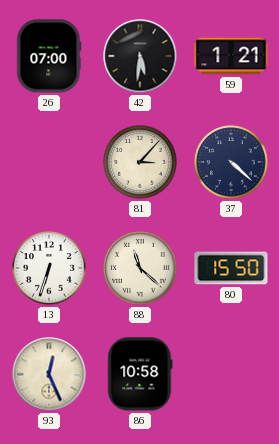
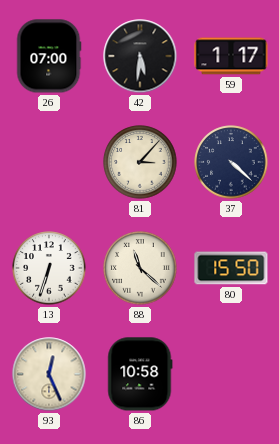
59: 1:21 -> 1:17 (231, 56)
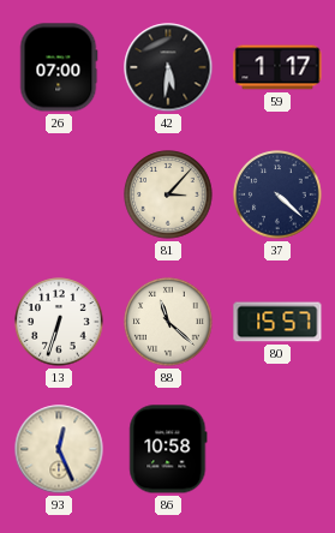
80: 15:50 -> 15:57 (277, 322)
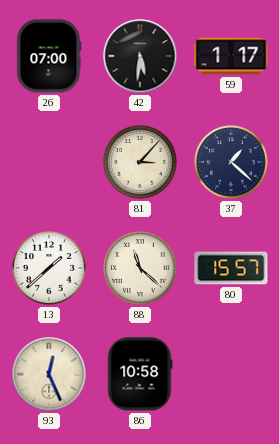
37: 4:22 -> 1:22 (231, 162)
13: 6:33 -> 1:38 (49, 268)
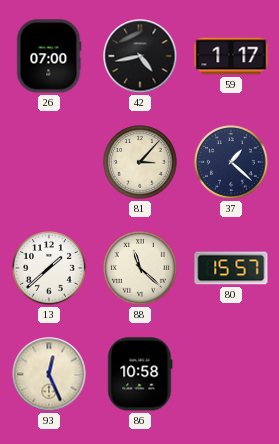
42: 5:31 -> 4:43 (140, 56)
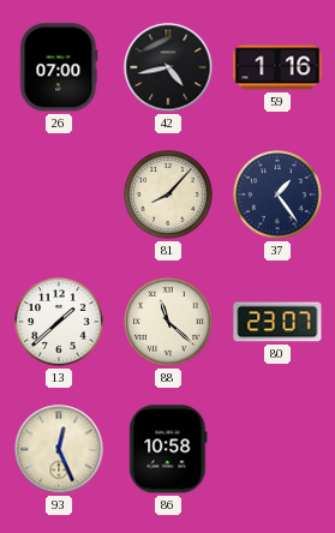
59: 1:17 -> 1:16 (277, 67)
81: 3:07 -> 8:07 (168, 194)
37: 1:22 -> 1:24 (277, 194)
80: 15:57 -> 23:07 (277, 322)
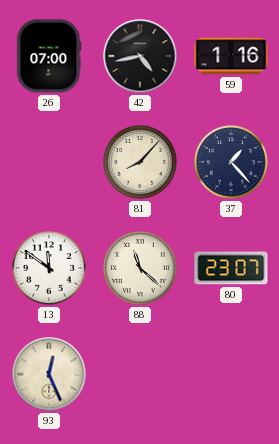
37: 1:24 -> 1:23 (231, 162)
13: 1:38 -> 11:51 (49, 268)
86: 10:58 -> none (168, 449)
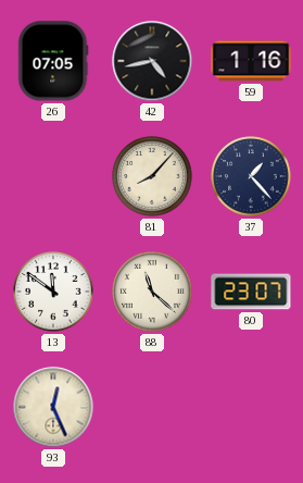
26: 07:00 -> 07:05 (53, 61)
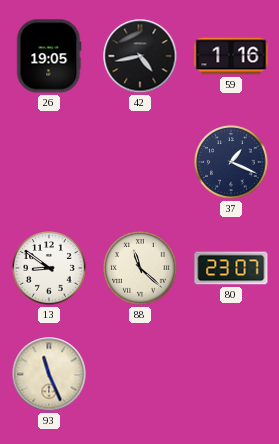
26: 07:05 -> 19:05 (49, 56)
81: 8:07 -> none (152, 176)
37: 1:23 -> 1:19 (231, 162)
13: 11:51 -> 8:51 (49, 268)
93: 12:26 -> 11:26 (49, 374)
